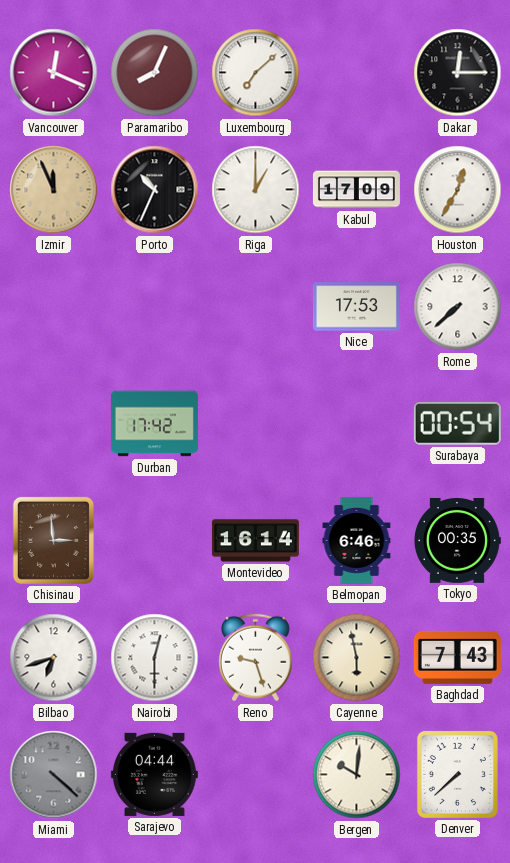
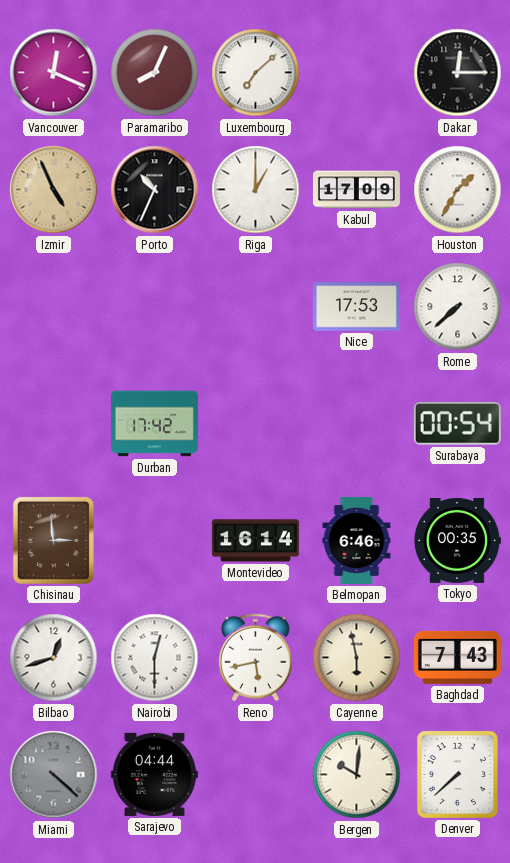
Izmir: 11:56 -> 4:56 (54, 190)
Houston: 12:35 -> 1:35 (458, 190)
Bilbao: 6:42 -> 12:42 (54, 658)
Reno: 9:27 -> 5:43 (256, 658)
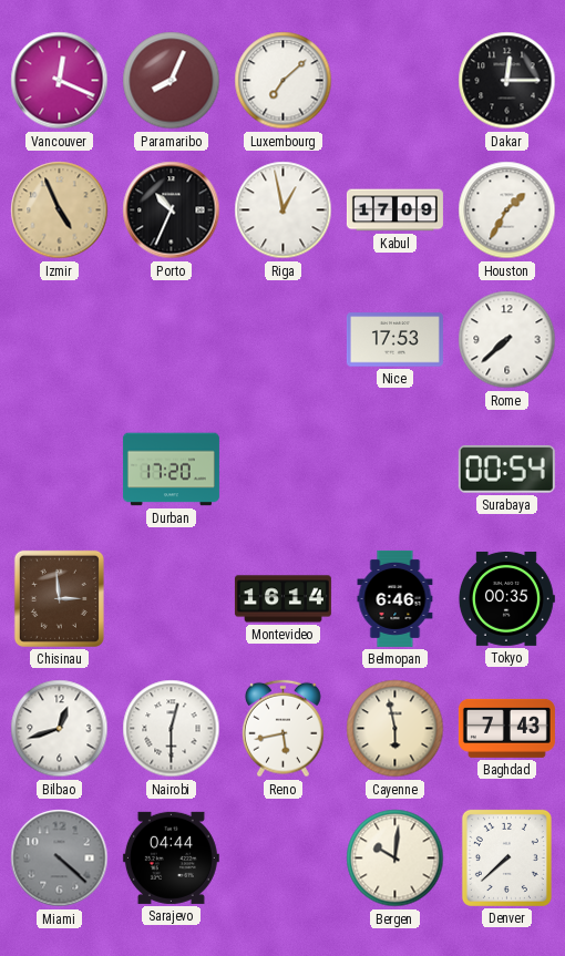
Riga: 1:00 -> 12:58 (284, 210)
Durban: 17:42 -> 17:20 (171, 470)
